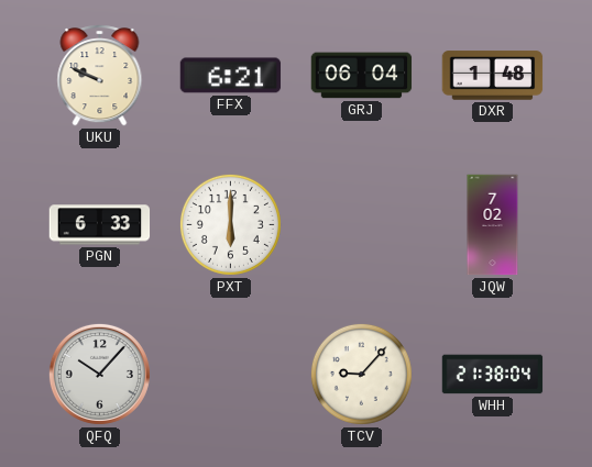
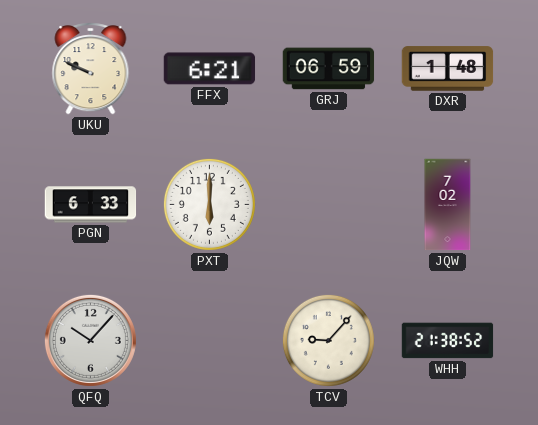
GRJ: 06:04 -> 06:59 (329, 69)
WHH: 21:38:04 -> 21:38:52 (448, 341)
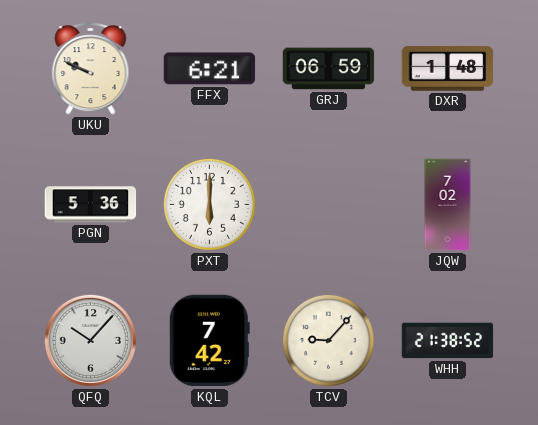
PGN: 6:33 -> 5:36 (91, 205)
KQL: none -> 7:42 (209, 341)
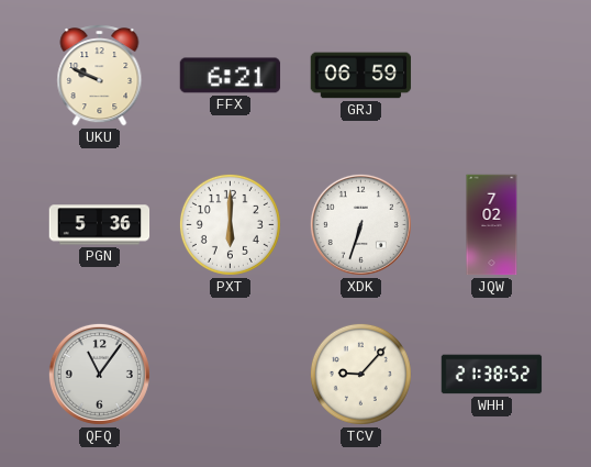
DXR: 1:48 -> none (448, 69)
XDK: none -> 6:33 (360, 224)
QFQ: 10:07 -> 11:06 (99, 374)
KQL: 7:42 -> none (209, 341)
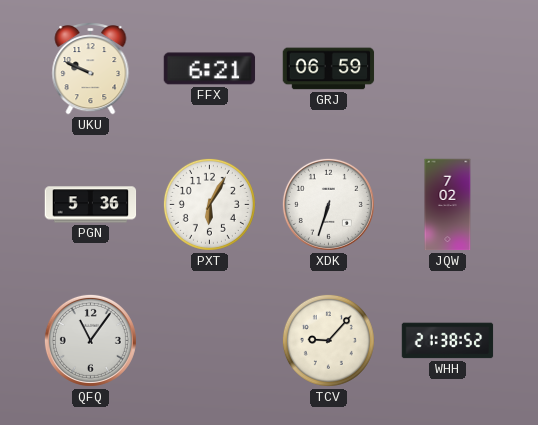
PXT: 6:00 -> 6:05 (209, 204)
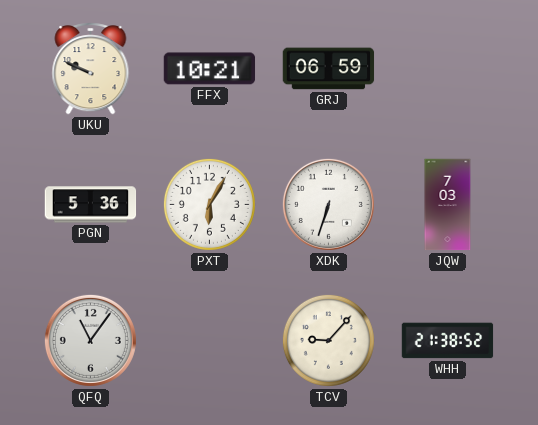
FFX: 6:21 -> 10:21 (210, 69)
JQW: 7:02 -> 7:03 (448, 205)
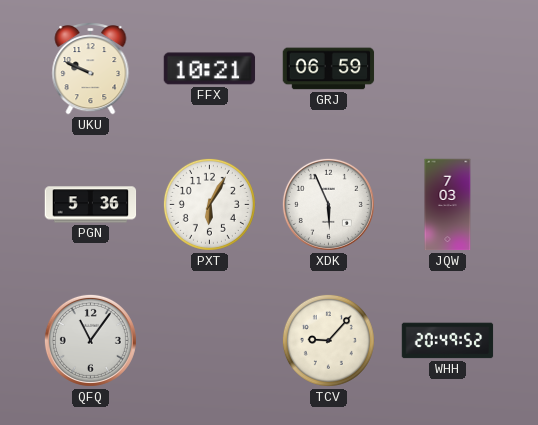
XDK: 6:33 -> 5:56 (328, 204)
WHH: 21:38 -> 20:49 (448, 341)
